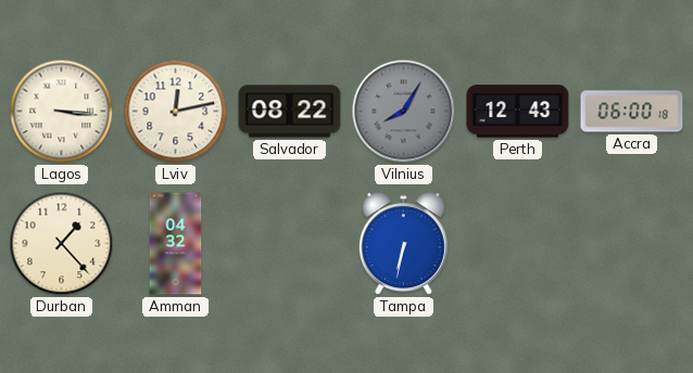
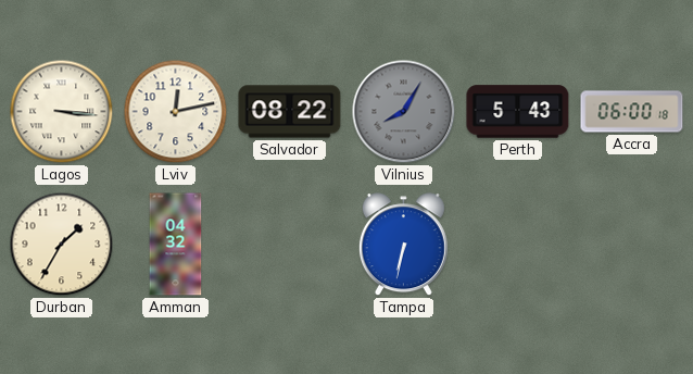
Perth: 12:43 -> 5:43 (518, 112)
Durban: 1:23 -> 1:35 (62, 245)
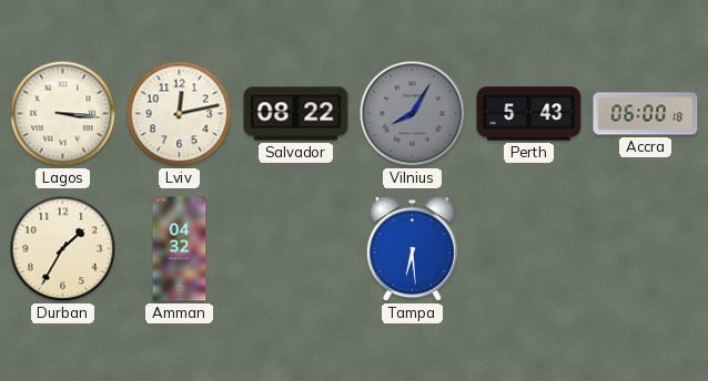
Tampa: 6:32 -> 6:29 (412, 249)
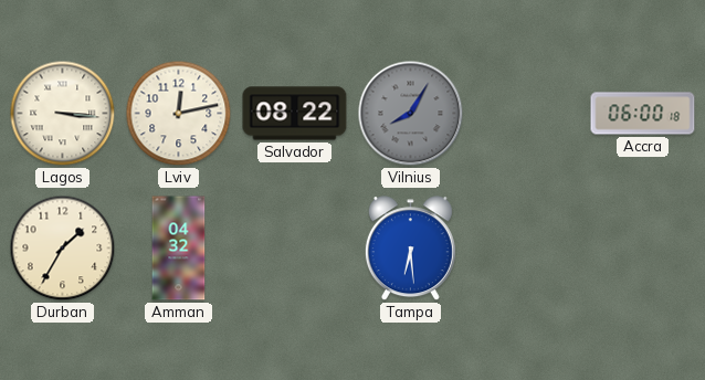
Perth: 5:43 -> none (529, 114)
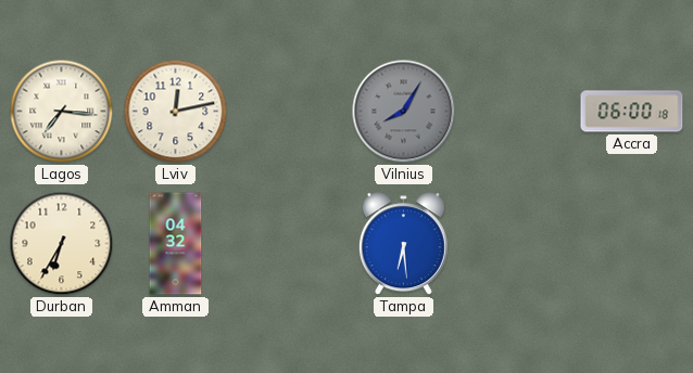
Lagos: 3:16 -> 7:16 (62, 112)
Salvador: 08:22 -> none (295, 114)
Durban: 1:35 -> 6:35 (62, 244)
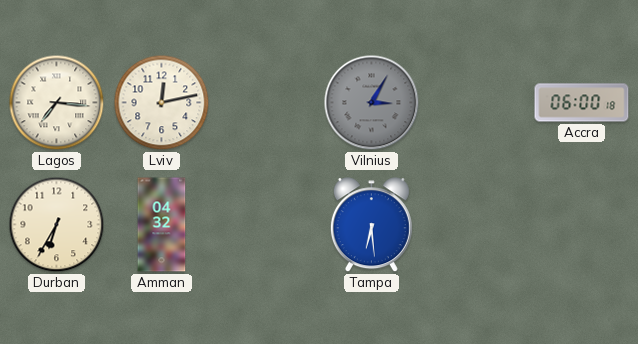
Vilnius: 8:05 -> 3:05 (372, 103)
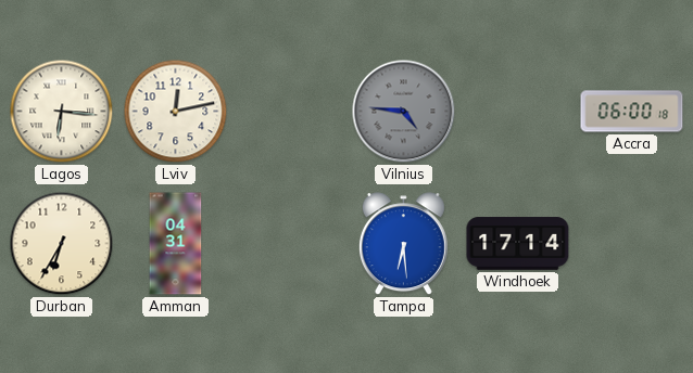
Lagos: 7:16 -> 6:16 (62, 112)
Vilnius: 3:05 -> 4:46 (404, 112)
Amman: 04:32 -> 04:31 (176, 244)
Windhoek: none -> 17:14 (518, 244)
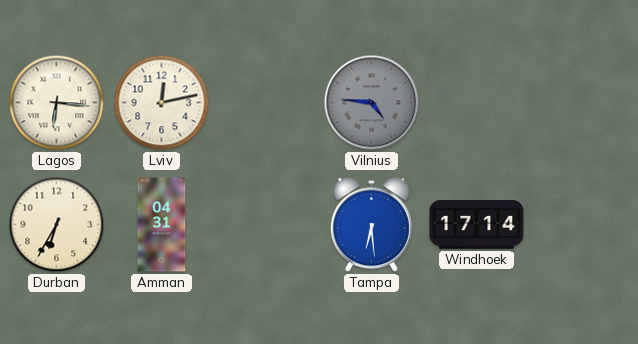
Accra: 06:00 -> none (632, 112)
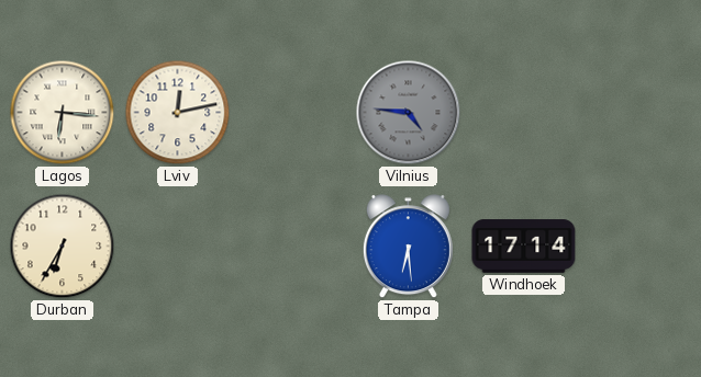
Amman: 04:31 -> none (162, 225)
